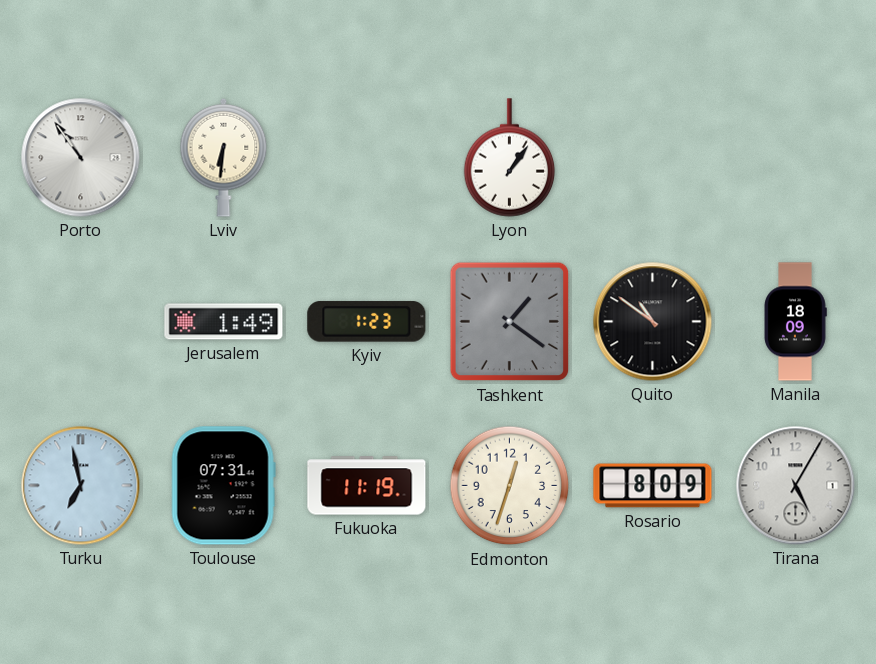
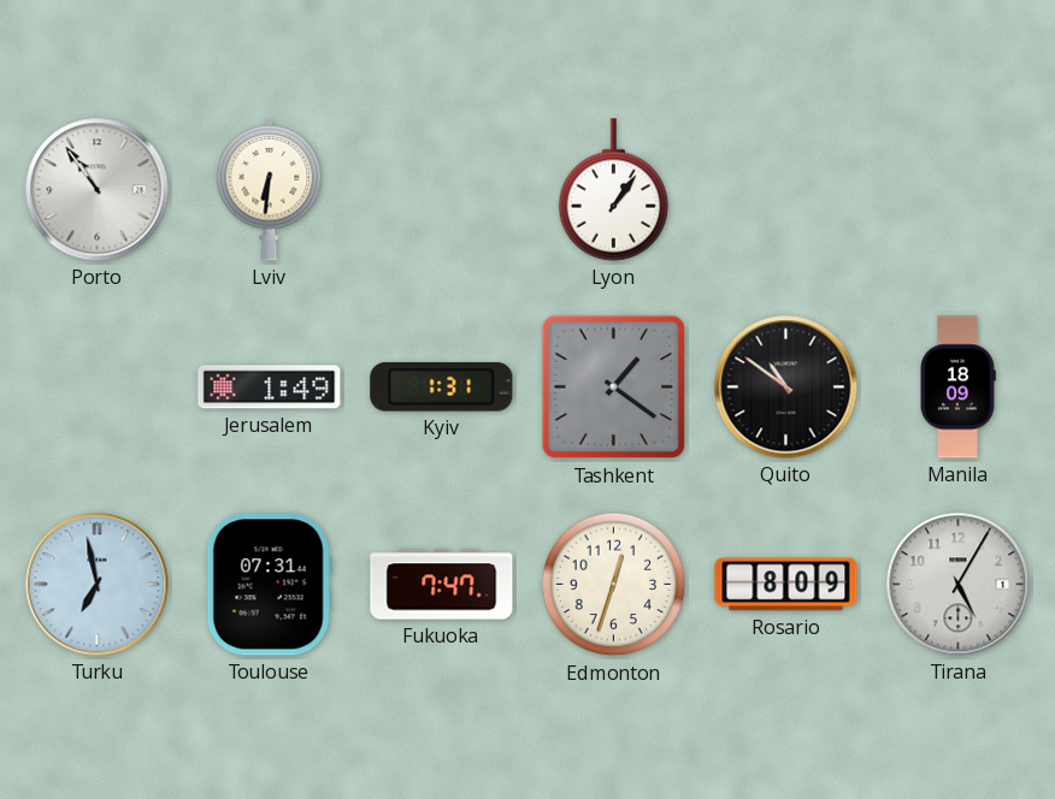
Kyiv: 1:23 -> 1:31 (442, 387)
Fukuoka: 11:19 -> 7:47 (442, 585)
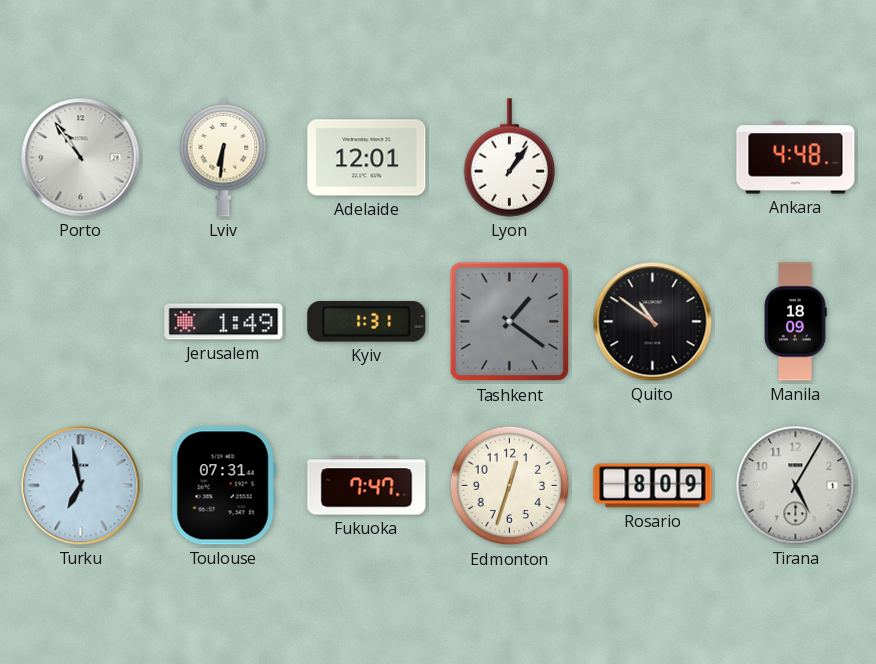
Adelaide: none -> 12:01 (367, 158)
Ankara: none -> 4:48 (796, 158)
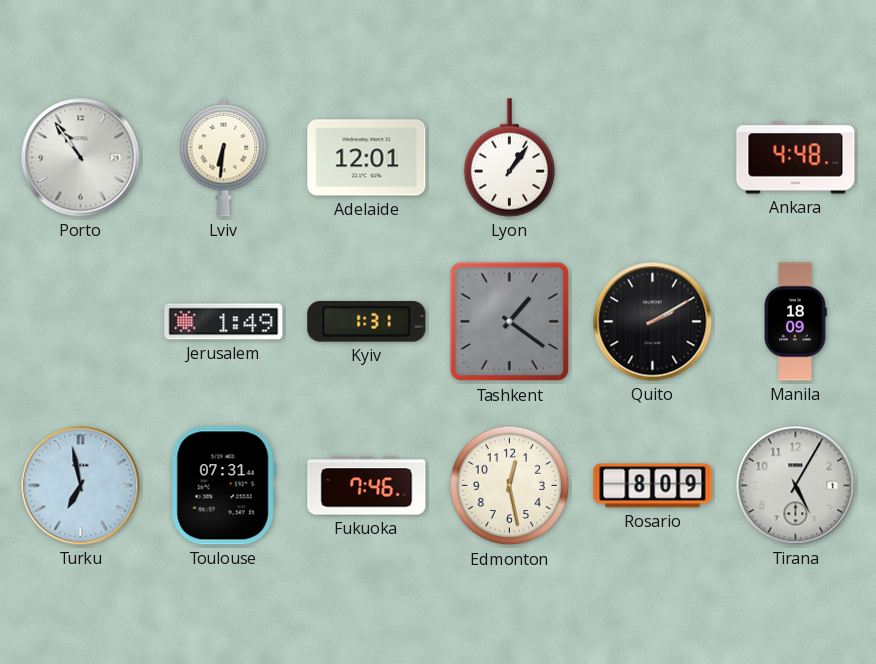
Quito: 10:51 -> 2:10 (653, 322)
Fukuoka: 7:47 -> 7:46 (367, 486)
Edmonton: 12:33 -> 12:28 (510, 486)
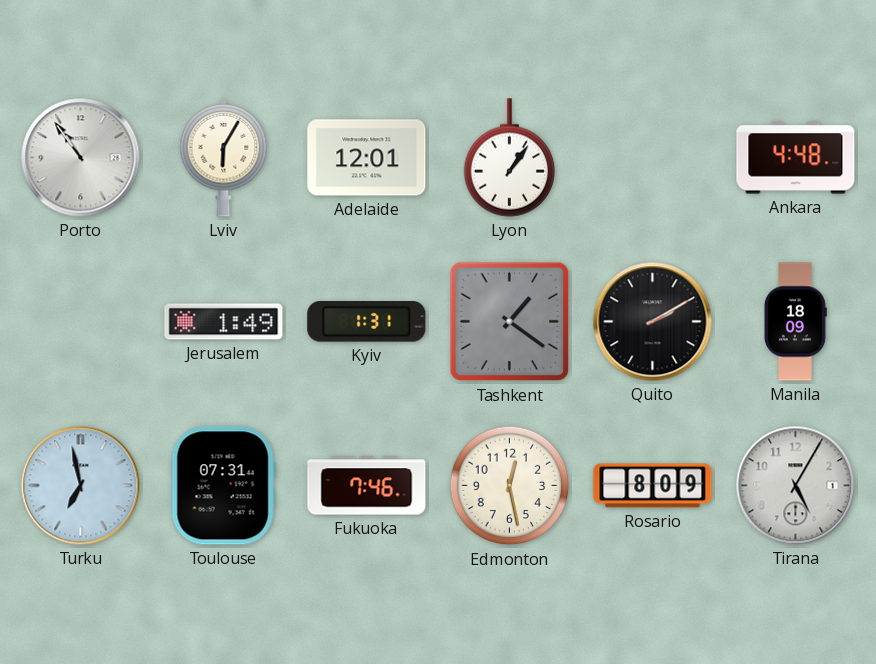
Lviv: 6:31 -> 6:05 (224, 157)
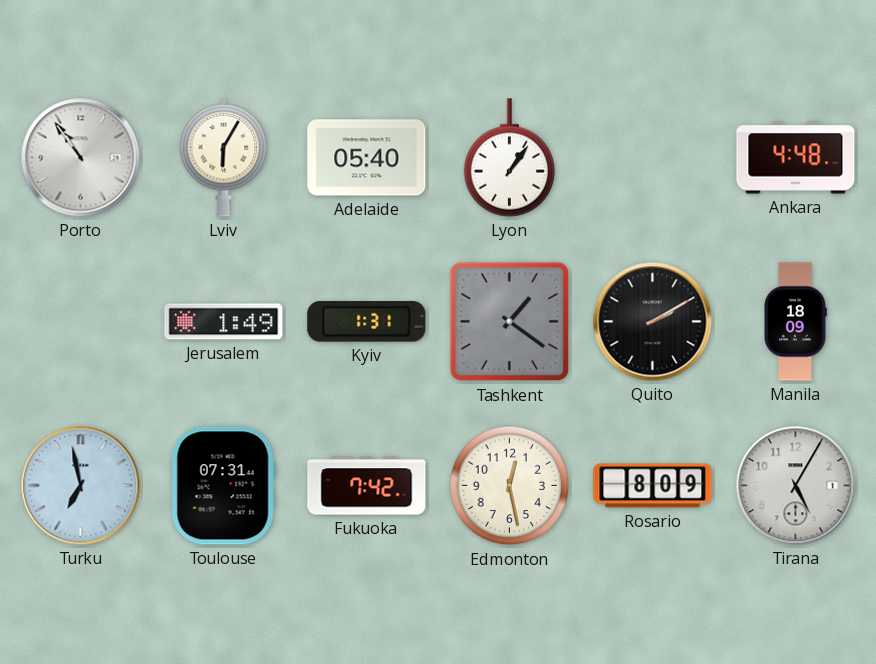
Adelaide: 12:01 -> 05:40 (367, 158)
Fukuoka: 7:46 -> 7:42 (367, 486)
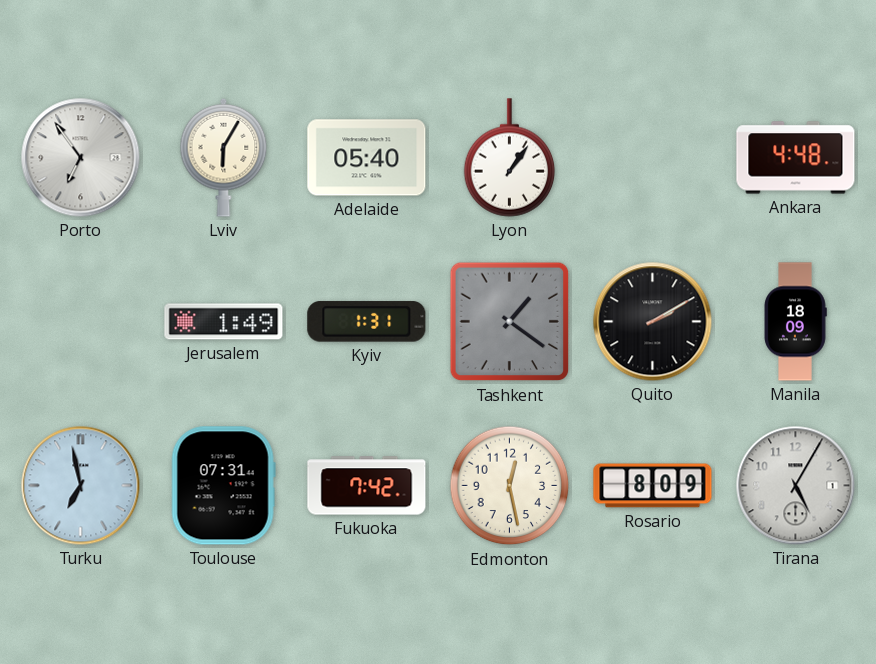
Porto: 10:54 -> 6:54 (81, 158)
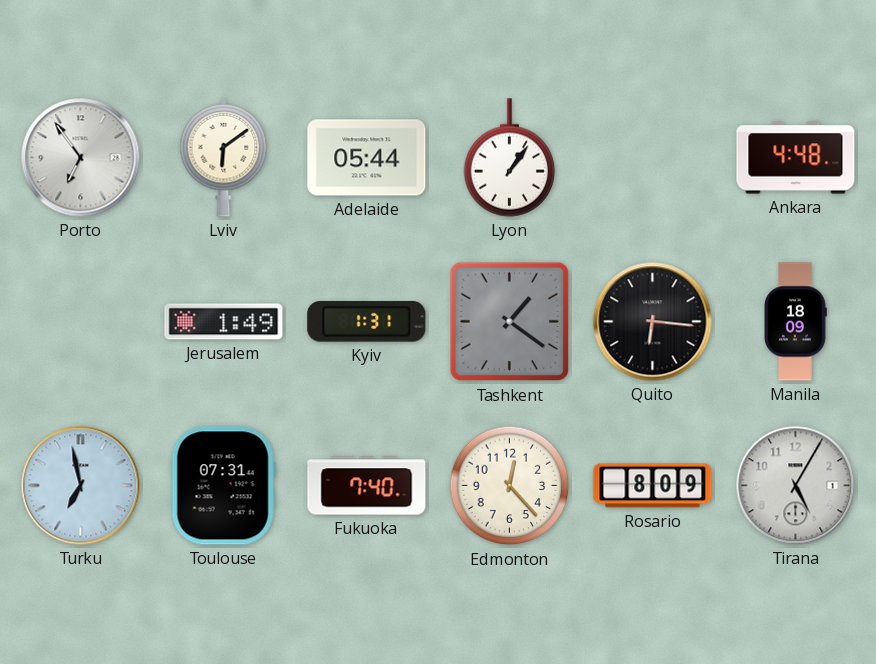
Lviv: 6:05 -> 6:09 (224, 157)
Adelaide: 05:40 -> 05:44 (367, 158)
Quito: 2:10 -> 6:16 (653, 322)
Fukuoka: 7:42 -> 7:40 (367, 486)
Edmonton: 12:28 -> 12:23 (510, 486)
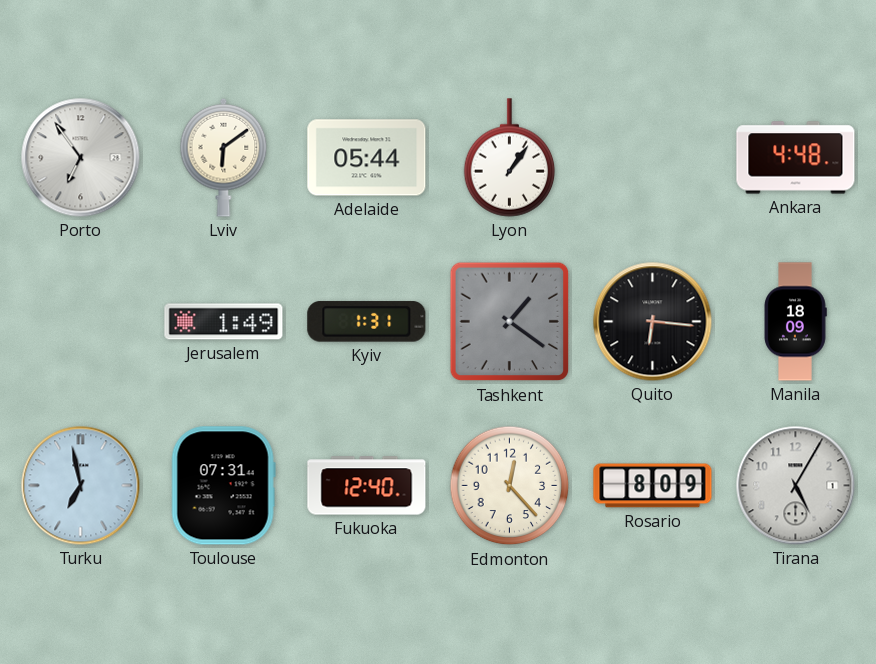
Fukuoka: 7:40 -> 12:40 (367, 486)
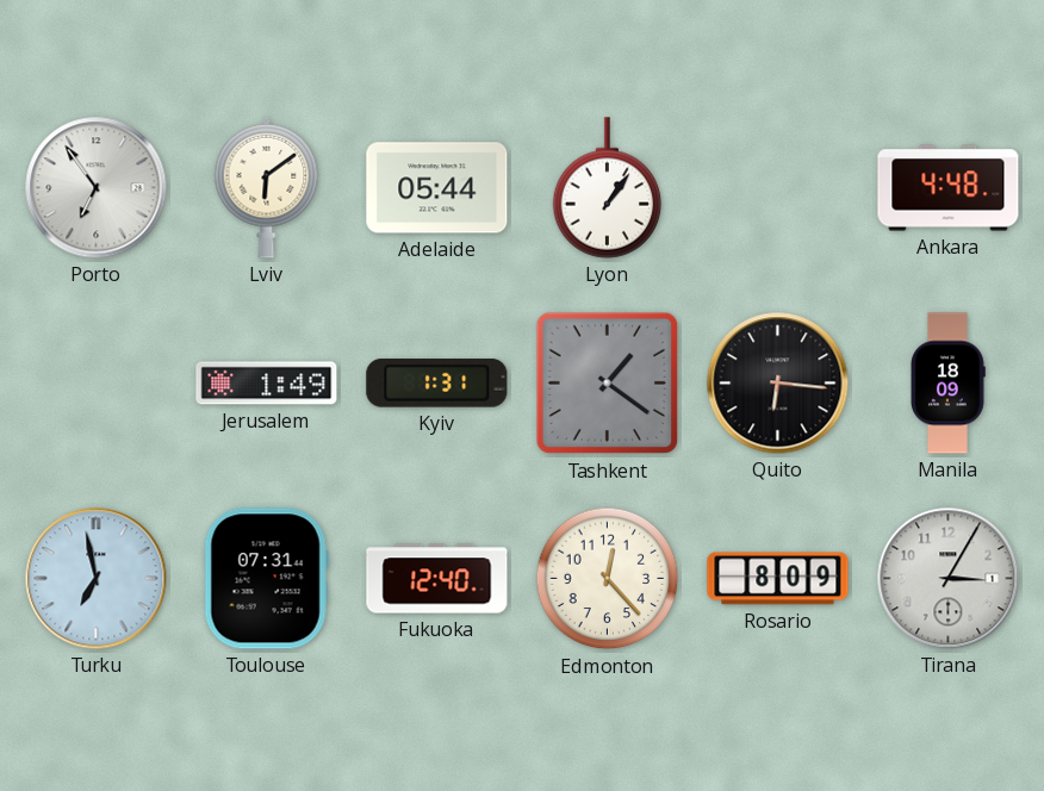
Tirana: 5:05 -> 3:05 (949, 579)
